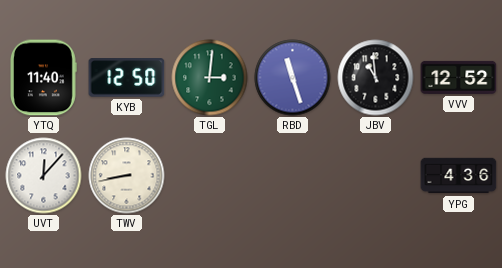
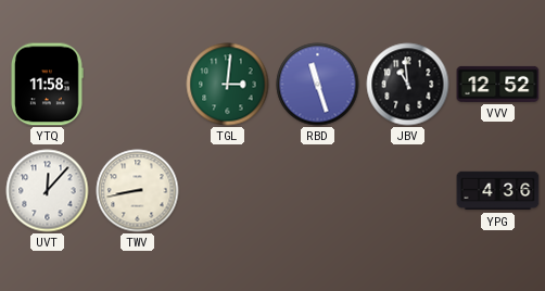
YTQ: 11:40 -> 11:58 (48, 85)
KYB: 12:50 -> none (127, 78)
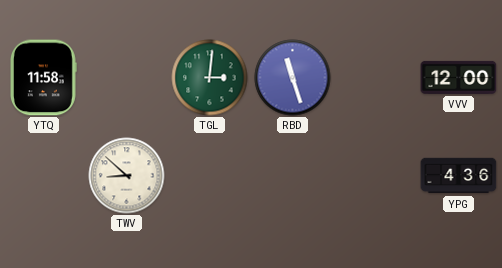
JBV: 10:59 -> none (408, 85)
VVV: 12:52 -> 12:00 (459, 77)
UVT: 12:07 -> none (48, 191)
TWV: 8:43 -> 8:52 (127, 176)
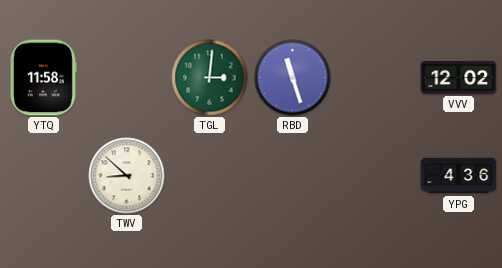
VVV: 12:00 -> 12:02 (459, 77)
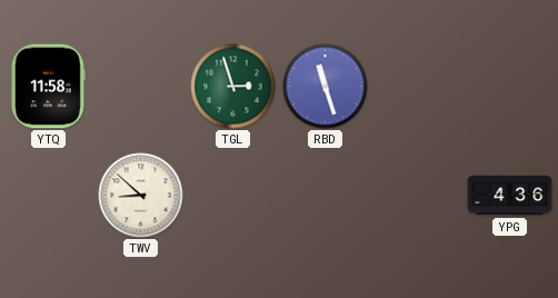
TGL: 3:01 -> 2:57 (233, 87)
VVV: 12:02 -> none (459, 77)
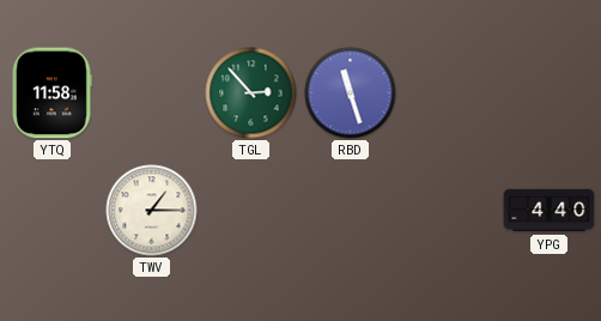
TGL: 2:57 -> 2:53 (251, 93)
TWV: 8:52 -> 1:15 (152, 211)
YPG: 4:36 -> 4:40 (550, 211)
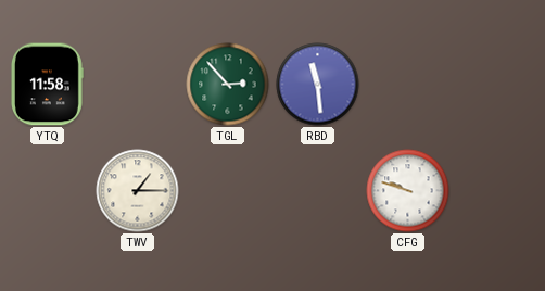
RBD: 11:27 -> 11:29 (318, 85)
CFG: none -> 9:48 (408, 191)
YPG: 4:40 -> none (550, 211)
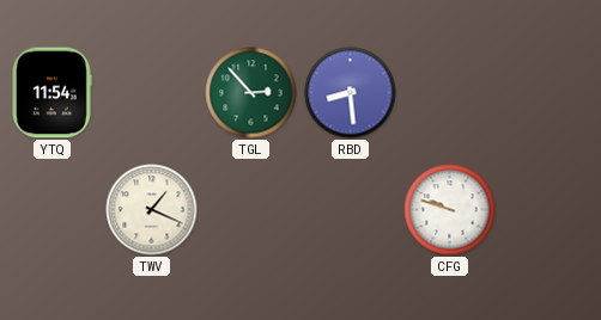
YTQ: 11:58 -> 11:54 (53, 93)
RBD: 11:29 -> 8:29 (351, 93)
TWV: 1:15 -> 1:19 (152, 210)
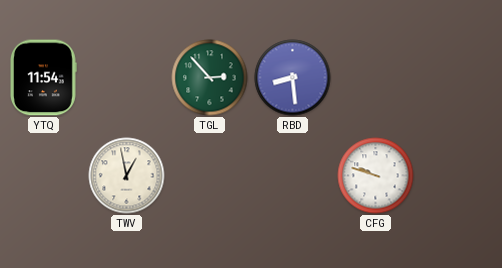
TWV: 1:19 -> 12:58 (127, 176)
